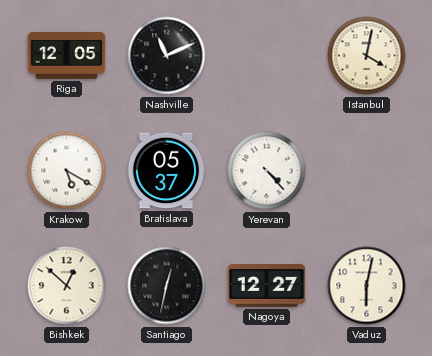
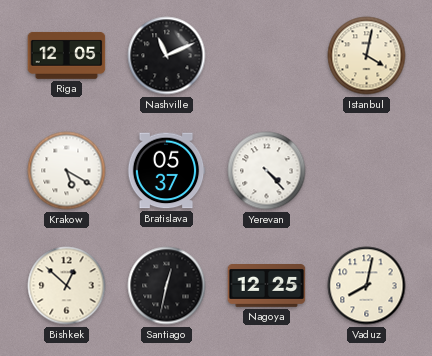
Nagoya: 12:27 -> 12:25 (267, 286)
Vaduz: 6:02 -> 8:02 (367, 286)
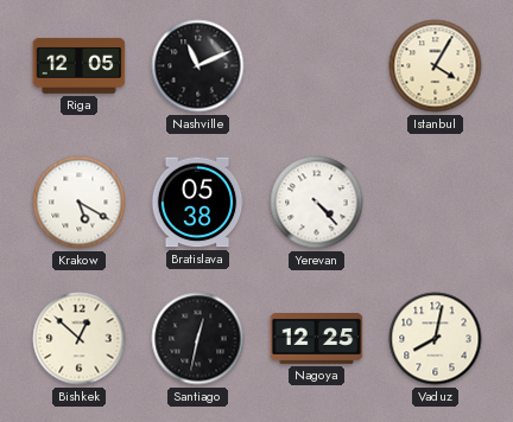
Istanbul: 4:02 -> 4:05 (436, 66)
Bratislava: 05:37 -> 05:38 (197, 203)
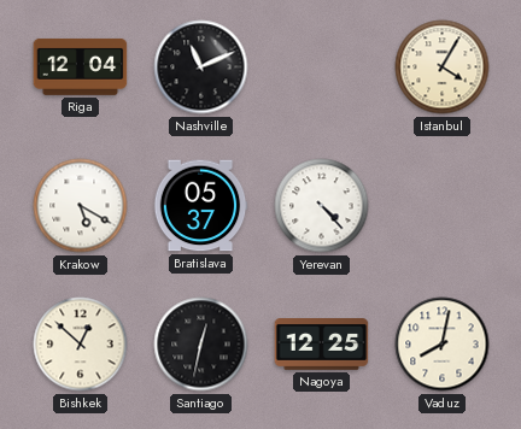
Riga: 12:05 -> 12:04 (81, 66)
Bratislava: 05:38 -> 05:37 (200, 206)
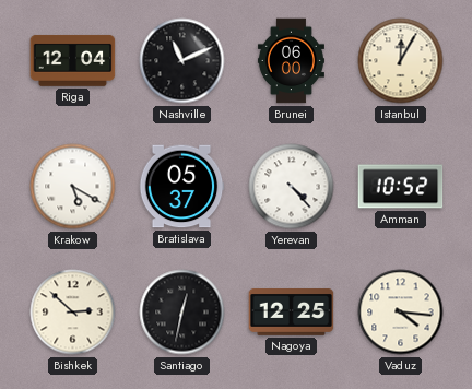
Brunei: none -> 06:00 (291, 61)
Istanbul: 4:05 -> 12:05 (401, 61)
Amman: none -> 10:52 (401, 187)
Bishkek: 12:52 -> 2:52 (73, 313)
Vaduz: 8:02 -> 4:16 (401, 313)
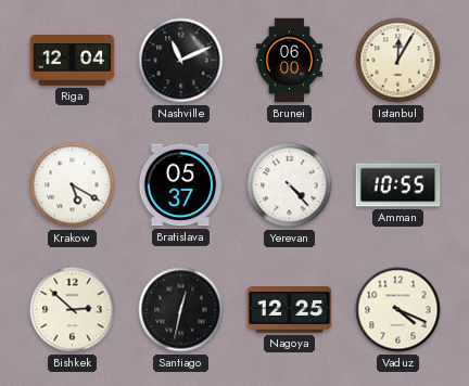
Amman: 10:52 -> 10:55 (398, 185)
Vaduz: 4:16 -> 4:19 (398, 310)
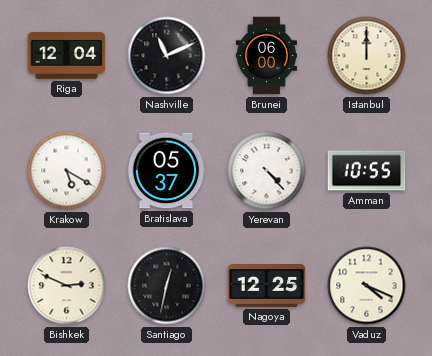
Istanbul: 12:05 -> 12:00 (367, 56)
Bishkek: 2:52 -> 2:49 (67, 286)
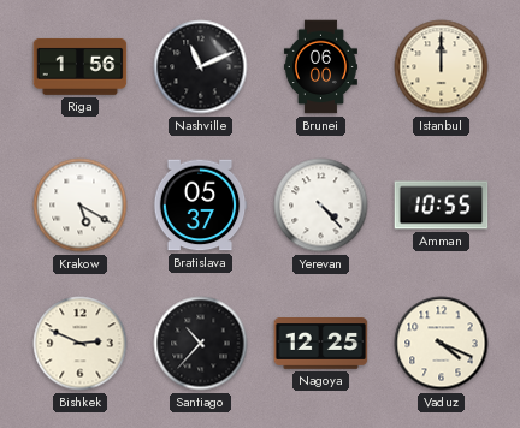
Riga: 12:04 -> 1:56 (81, 66)
Santiago: 12:32 -> 10:37 (201, 344)
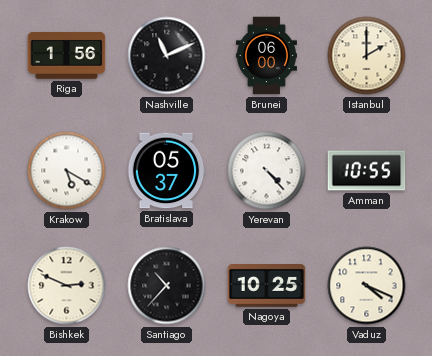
Istanbul: 12:00 -> 2:00 (367, 56)
Nagoya: 12:25 -> 10:25 (267, 286)
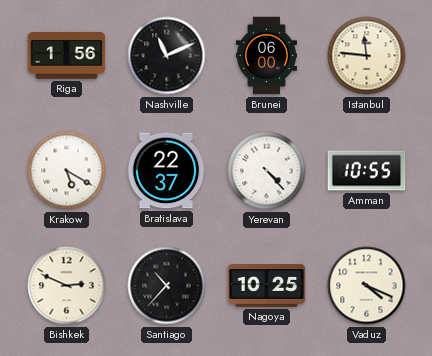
Istanbul: 2:00 -> 11:46 (367, 56)
Bratislava: 05:37 -> 22:37 (166, 171)
